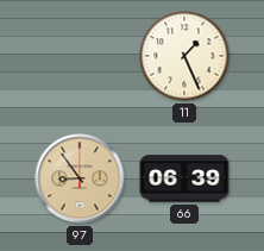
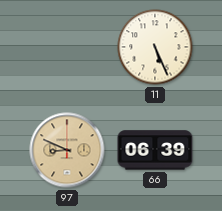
11: 1:26 -> 5:26 (155, 47)
97: 8:54 -> 8:49 (67, 150)
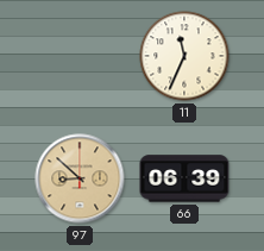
11: 5:26 -> 11:34 (184, 56)
97: 8:49 -> 8:52 (80, 178)
